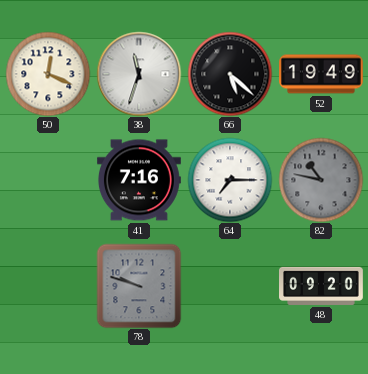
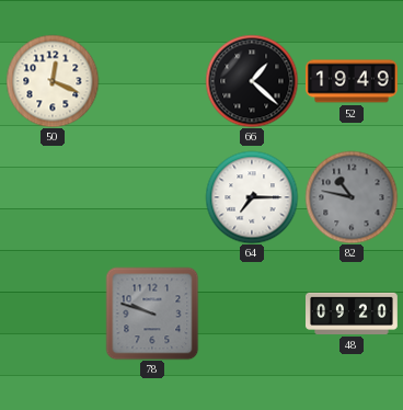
38: 11:33 -> none (139, 74)
66: 5:22 -> 1:22 (252, 81)
41: 7:16 -> none (140, 180)
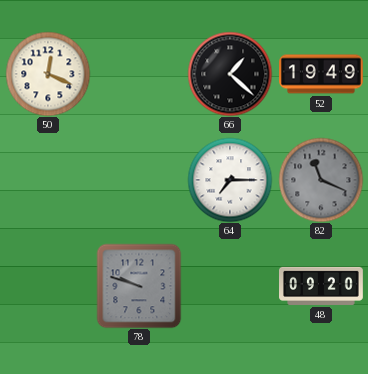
82: 10:47 -> 11:19 (321, 180)
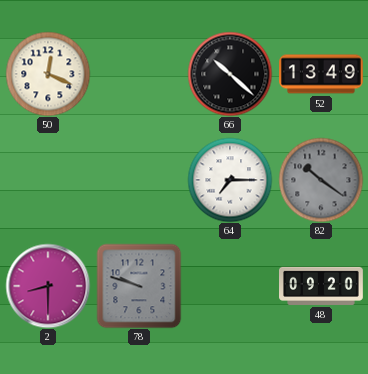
66: 1:22 -> 10:22 (230, 74)
52: 19:49 -> 13:49 (322, 74)
82: 11:19 -> 10:21 (321, 180)
2: none -> 8:30 (48, 286)
